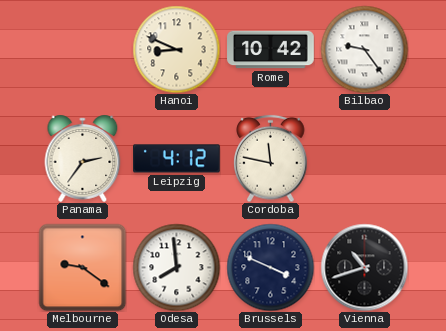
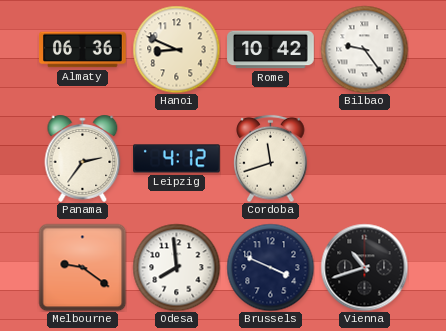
Almaty: none -> 06:36 (83, 50)
Cordoba: 11:47 -> 11:42 (271, 158)
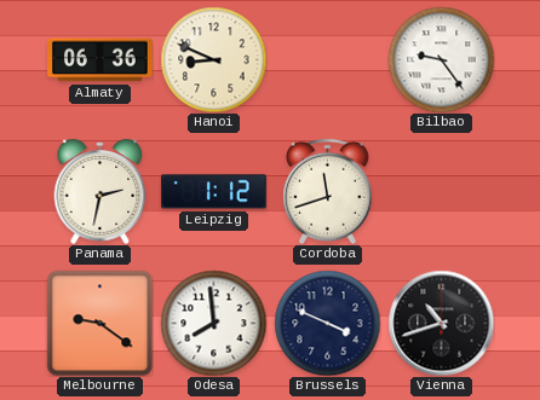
Rome: 10:42 -> none (271, 50)
Panama: 2:36 -> 2:32 (100, 191)
Leipzig: 4:12 -> 1:12 (214, 192)
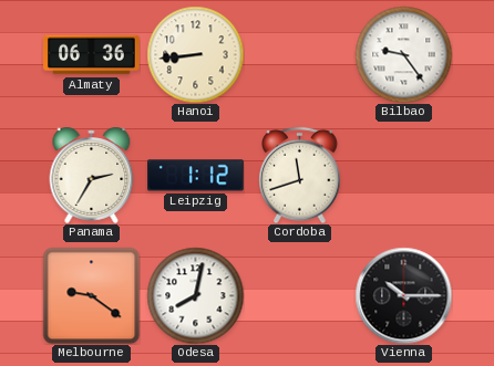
Hanoi: 8:49 -> 8:44 (195, 54)
Panama: 2:32 -> 2:35 (92, 175)
Odesa: 7:59 -> 8:02 (195, 295)
Brussels: 3:49 -> none (327, 323)
Vienna: 10:42 -> 10:15 (403, 295)
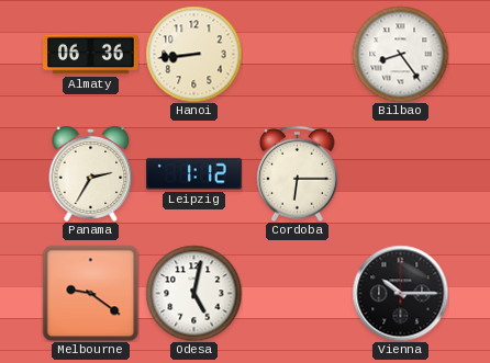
Bilbao: 9:24 -> 8:24 (400, 54)
Cordoba: 11:42 -> 6:15 (298, 173)
Odesa: 8:02 -> 5:02 (193, 293)
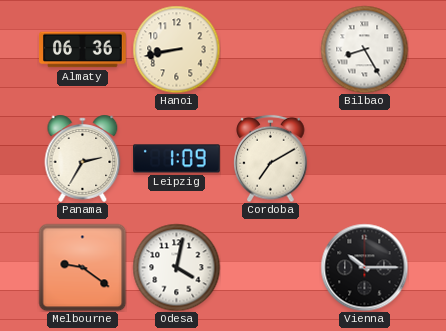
Hanoi: 8:44 -> 8:43 (176, 49)
Bilbao: 8:24 -> 8:25 (364, 49)
Leipzig: 1:12 -> 1:09 (177, 159)
Cordoba: 6:15 -> 7:10 (271, 158)
Odesa: 5:02 -> 4:02 (176, 267)
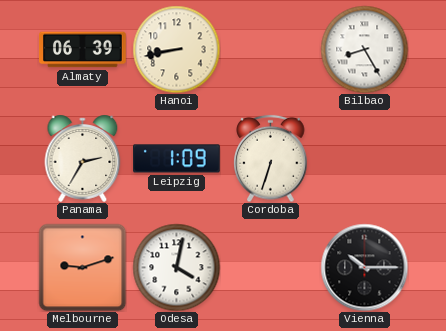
Almaty: 06:36 -> 06:39 (83, 50)
Cordoba: 7:10 -> 6:33 (271, 158)
Melbourne: 9:21 -> 9:12 (82, 267)
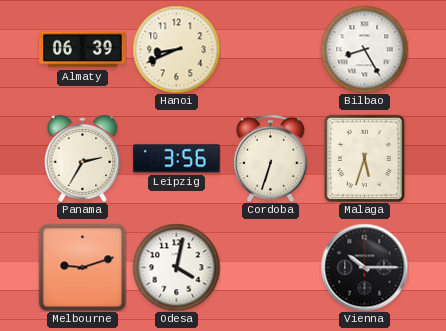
Hanoi: 8:43 -> 8:41 (176, 49)
Leipzig: 1:09 -> 3:56 (177, 159)
Malaga: none -> 5:33 (365, 158)
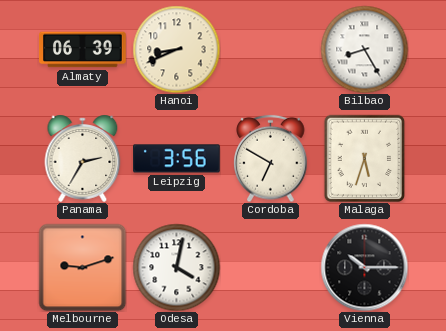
Cordoba: 6:33 -> 6:50 (271, 158)
